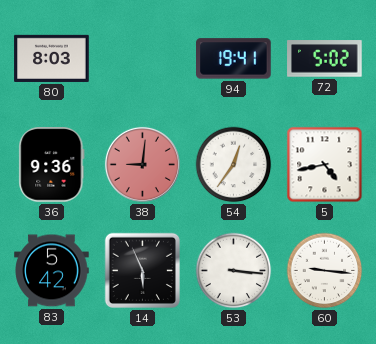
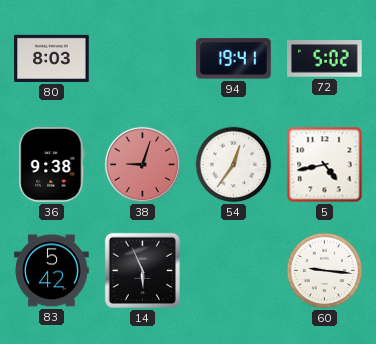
36: 9:36 -> 9:38 (52, 165)
38: 9:01 -> 9:03 (142, 164)
53: 3:16 -> none (234, 271)
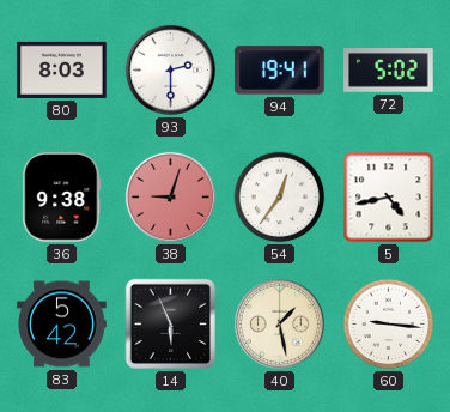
93: none -> 2:30 (170, 69)
40: none -> 1:28 (279, 323)
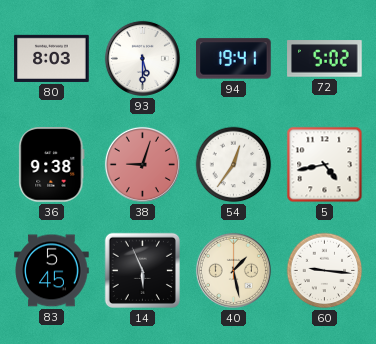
93: 2:30 -> 5:30 (142, 58)
83: 5:42 -> 5:45 (52, 271)
